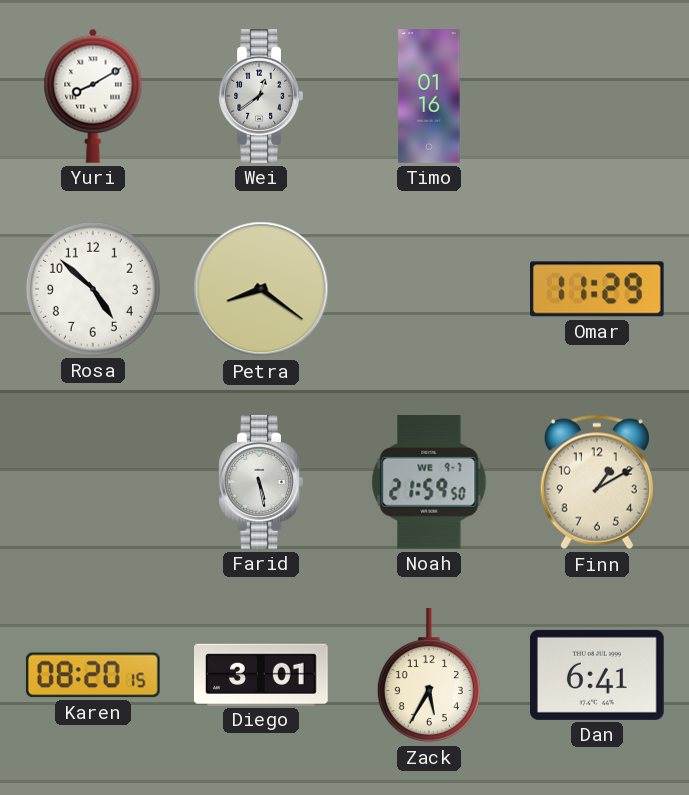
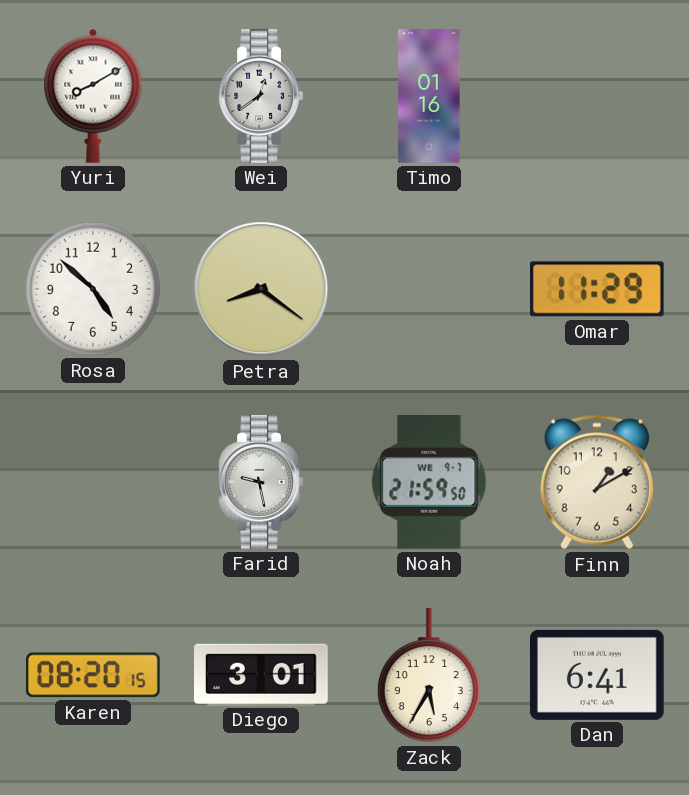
Farid: 5:28 -> 9:28 (261, 483)
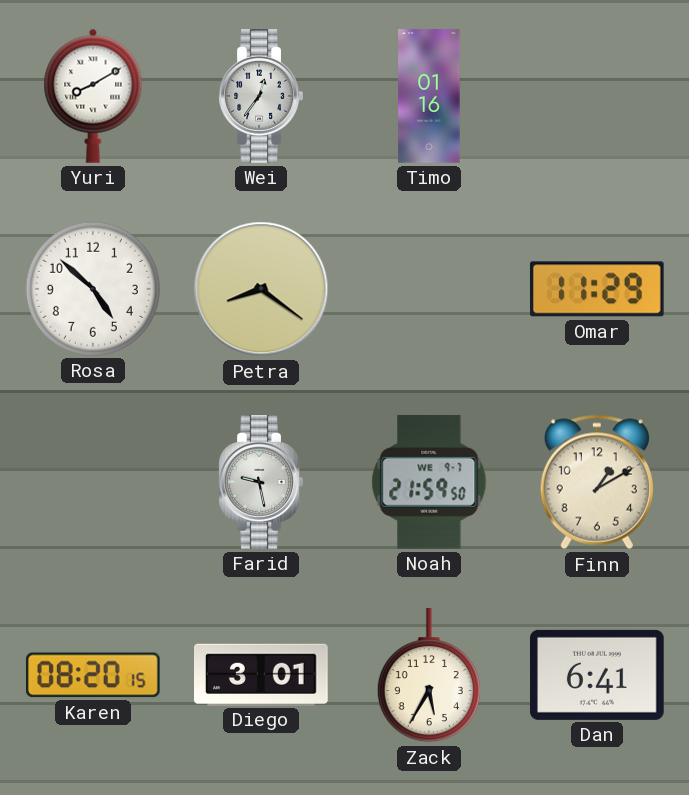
Wei: 12:39 -> 12:36 (261, 97)
